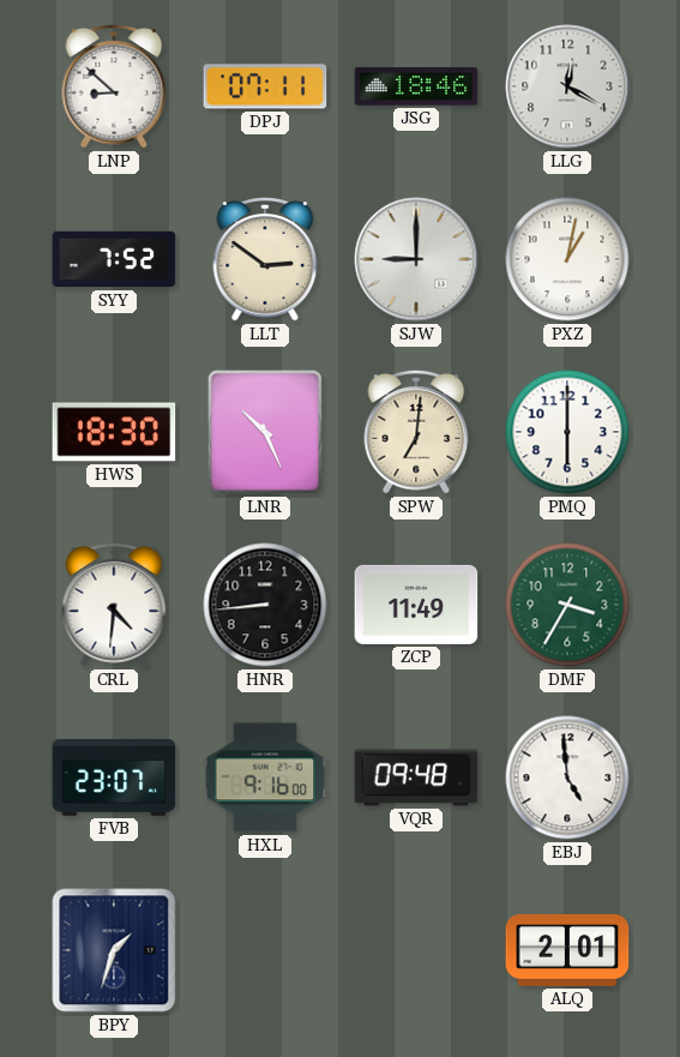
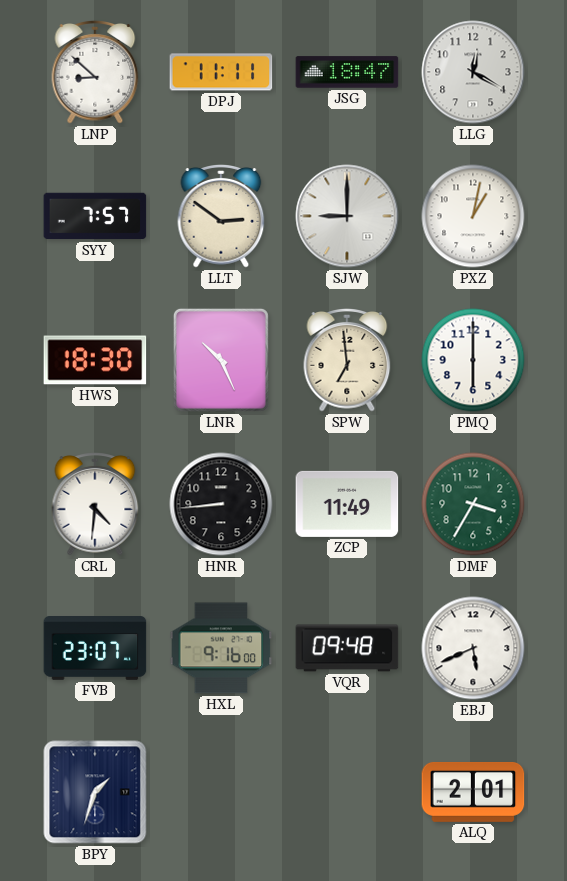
DPJ: 07:11 -> 11:11 (221, 72)
JSG: 18:46 -> 18:47 (347, 72)
SYY: 7:52 -> 7:57 (95, 216)
SPW: 7:01 -> 6:59 (347, 361)
EBJ: 4:59 -> 5:41 (473, 648)
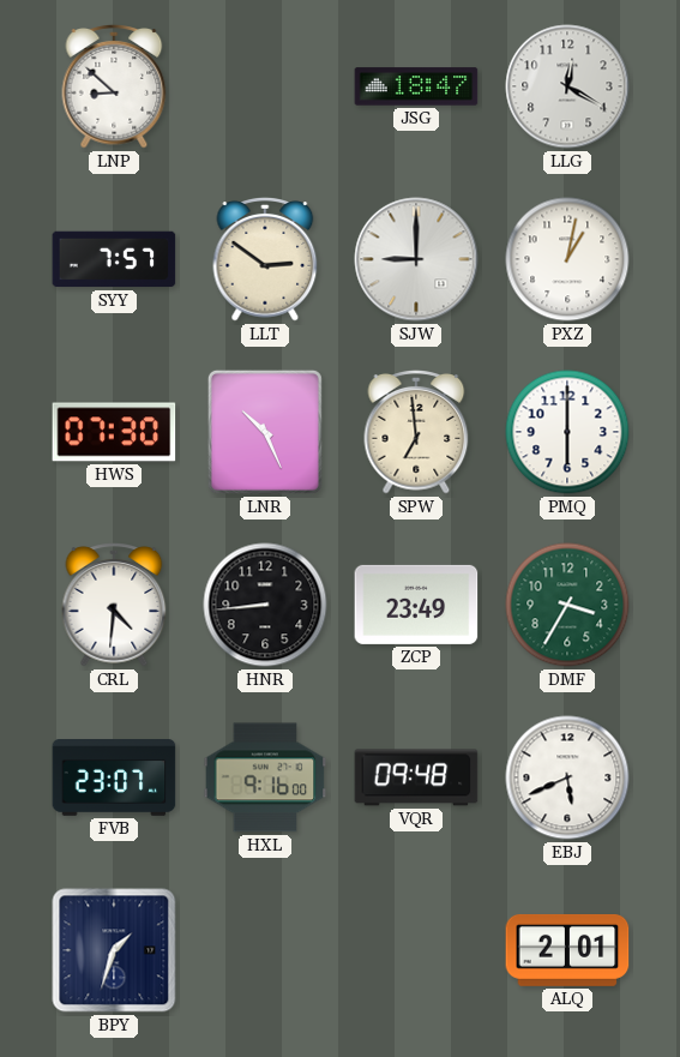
DPJ: 11:11 -> none (221, 72)
HWS: 18:30 -> 07:30 (114, 432)
ZCP: 11:49 -> 23:49 (416, 605)
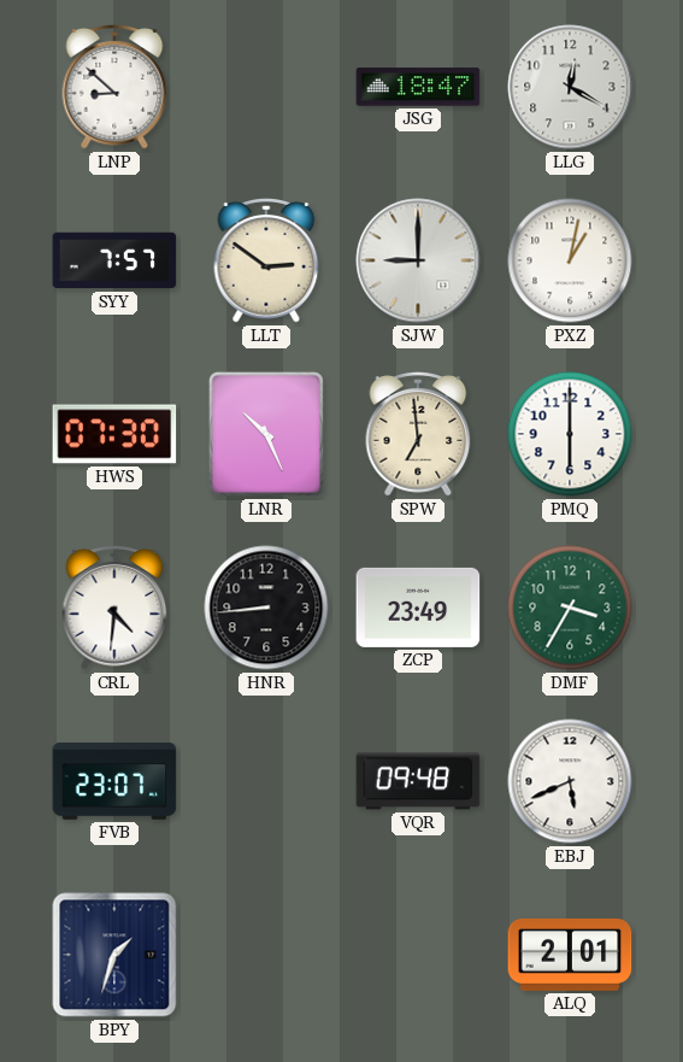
HXL: 9:16 -> none (265, 777)
